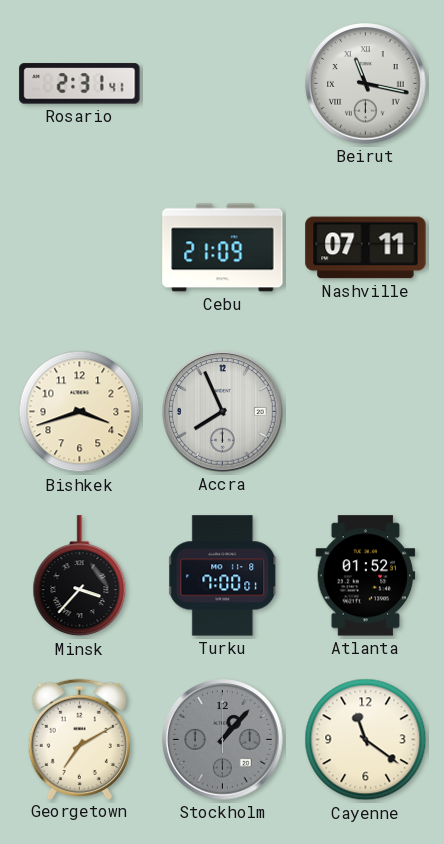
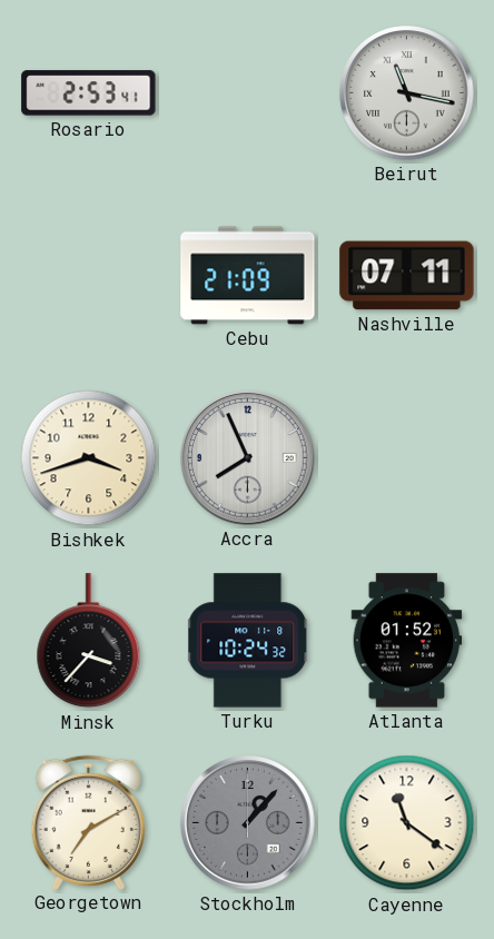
Rosario: 2:31 -> 2:53 (89, 93)
Turku: 7:00 -> 10:24 (248, 641)
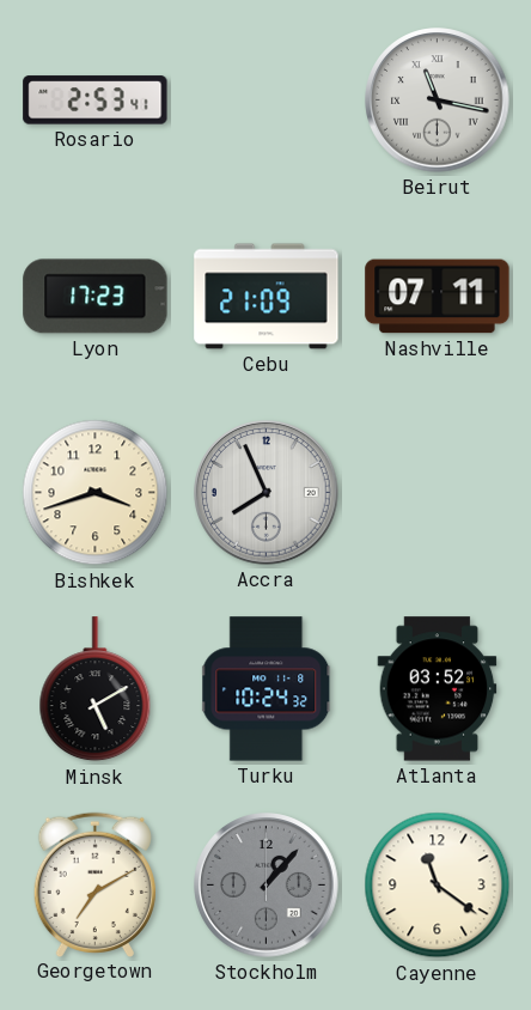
Lyon: none -> 17:23 (96, 297)
Minsk: 3:37 -> 5:10 (96, 689)
Atlanta: 01:52 -> 03:52 (438, 689)
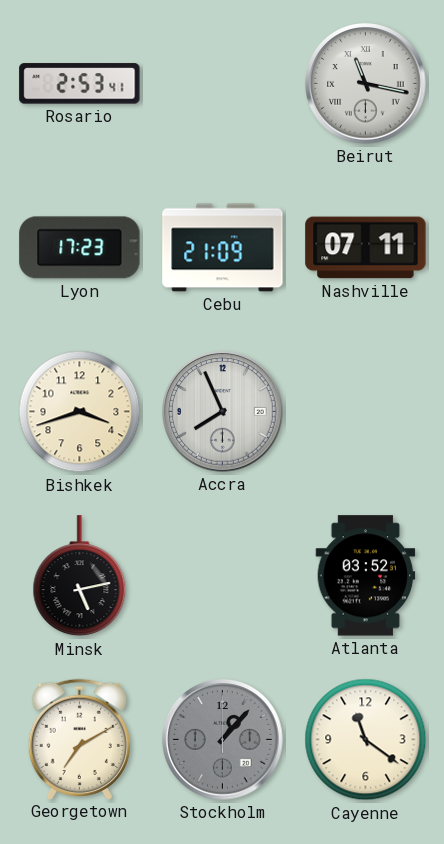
Minsk: 5:10 -> 5:13 (80, 576)
Turku: 10:24 -> none (267, 689)
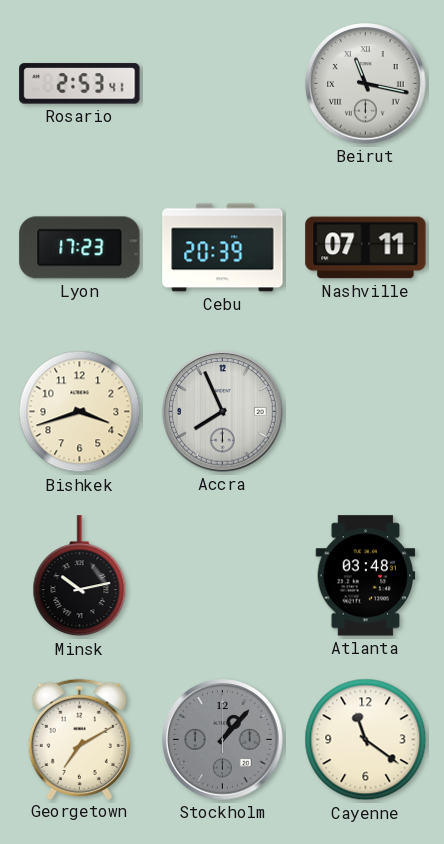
Cebu: 21:09 -> 20:39 (223, 248)
Minsk: 5:13 -> 10:13 (80, 576)
Atlanta: 03:52 -> 03:48 (366, 576)
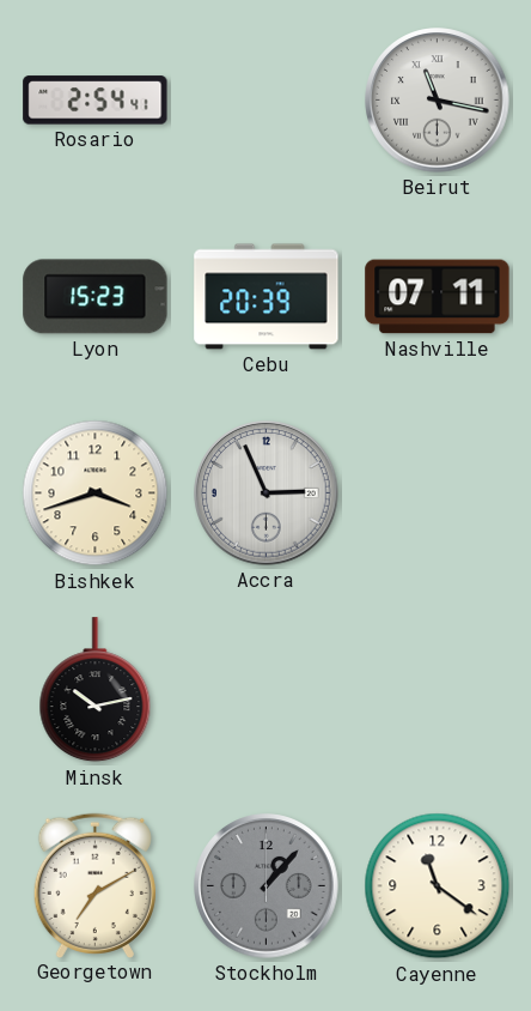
Rosario: 2:53 -> 2:54 (96, 101)
Lyon: 17:23 -> 15:23 (96, 297)
Accra: 7:56 -> 2:56 (267, 494)
Atlanta: 03:48 -> none (366, 576)
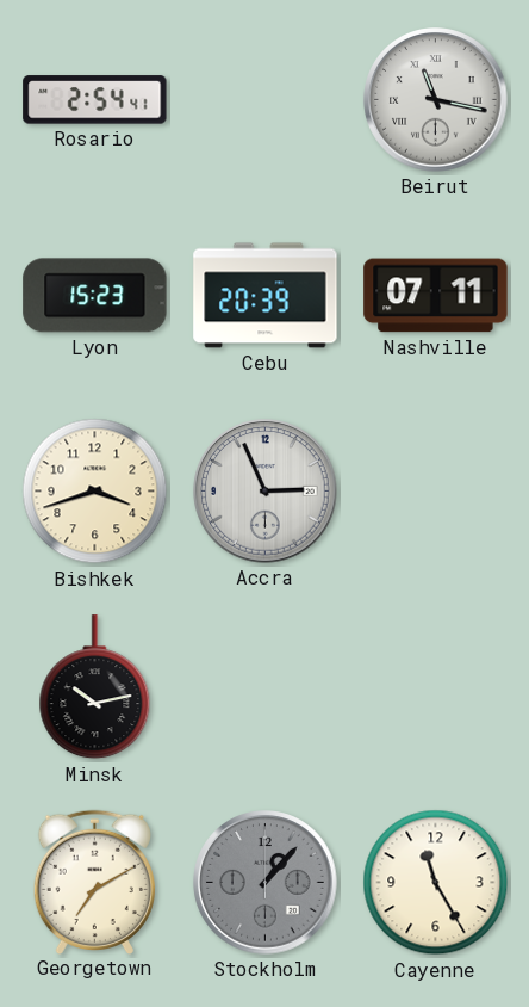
Cayenne: 11:21 -> 11:25 (436, 883)
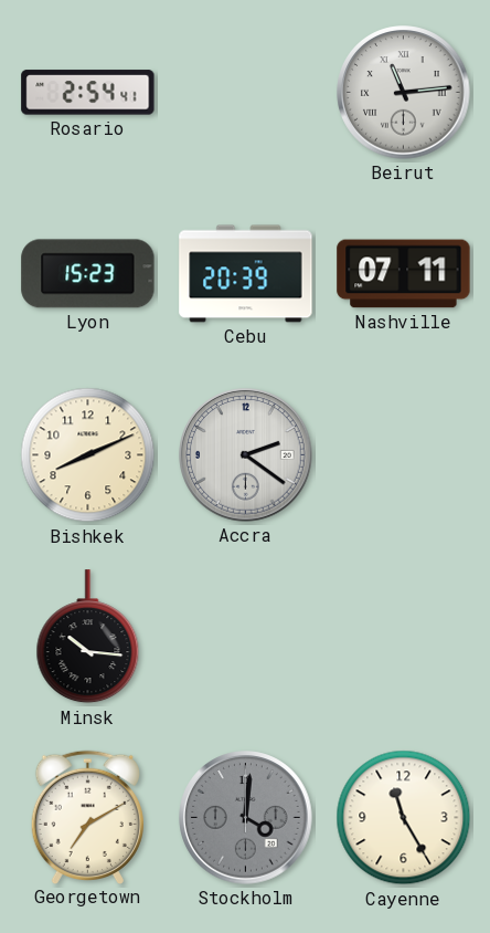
Beirut: 11:17 -> 11:14 (404, 93)
Bishkek: 3:42 -> 8:11 (88, 455)
Accra: 2:56 -> 2:21 (246, 455)
Minsk: 10:13 -> 10:16 (88, 637)
Stockholm: 1:07 -> 4:01 (246, 818)
